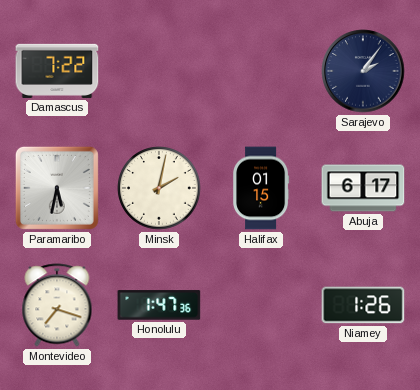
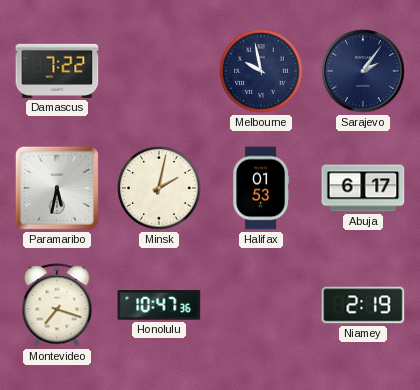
Melbourne: none -> 9:58 (261, 71)
Halifax: 01:15 -> 01:53 (262, 188)
Honolulu: 1:47 -> 10:47 (159, 305)
Niamey: 1:26 -> 2:19 (363, 305)
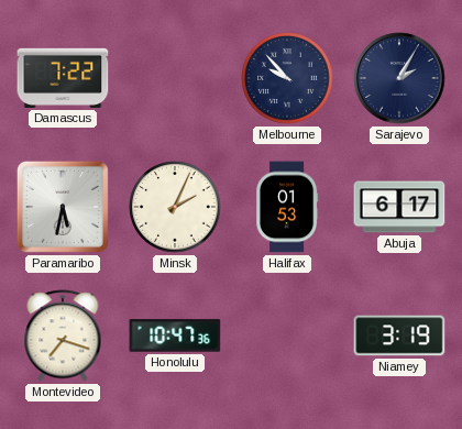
Melbourne: 9:58 -> 9:53 (287, 78)
Sarajevo: 2:06 -> 2:05 (399, 78)
Minsk: 2:02 -> 2:04 (175, 207)
Niamey: 2:19 -> 3:19 (399, 335)
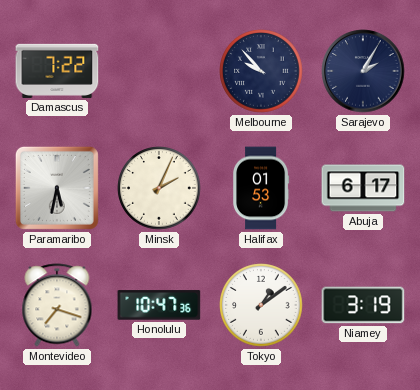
Tokyo: none -> 1:09 (261, 305)
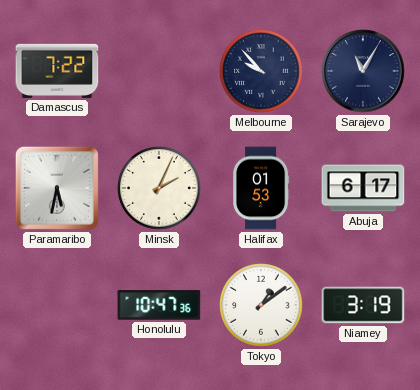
Sarajevo: 2:05 -> 11:05 (363, 71)
Montevideo: 7:18 -> none (57, 305)
